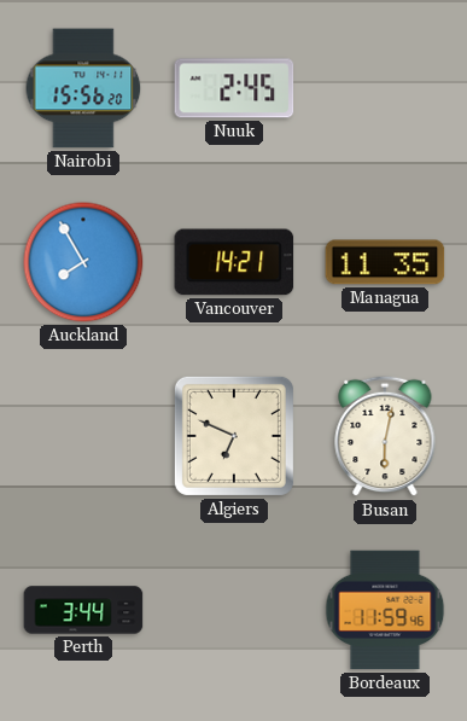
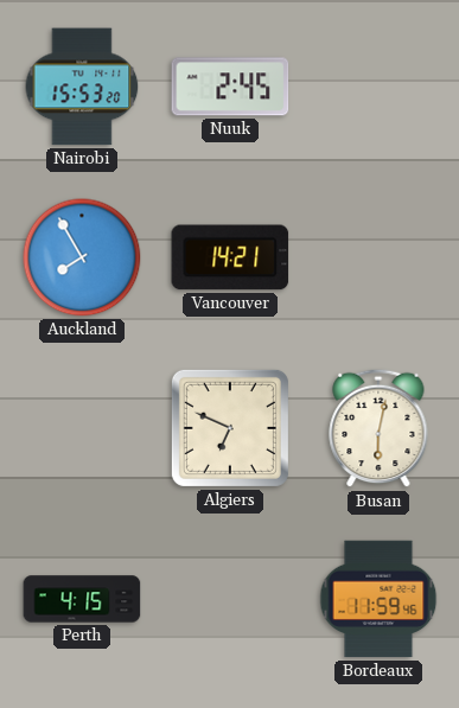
Nairobi: 15:56 -> 15:53 (82, 87)
Managua: 11:35 -> none (385, 262)
Perth: 3:44 -> 4:15 (82, 599)
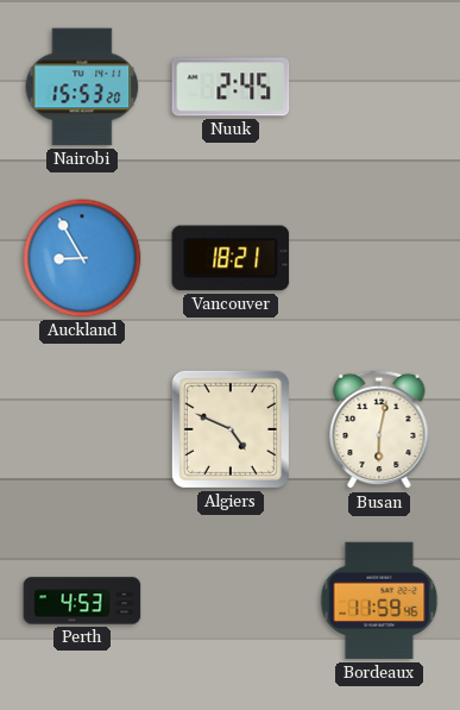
Auckland: 7:55 -> 8:55 (82, 258)
Vancouver: 14:21 -> 18:21 (231, 258)
Algiers: 6:49 -> 4:49 (231, 429)
Perth: 4:15 -> 4:53 (82, 601)
